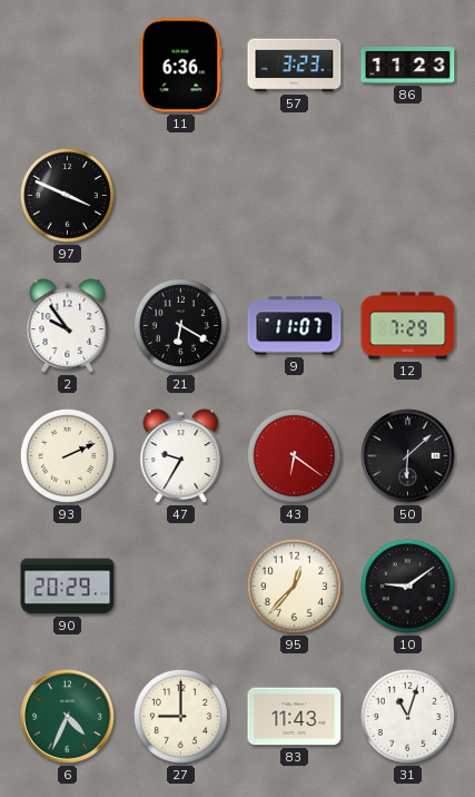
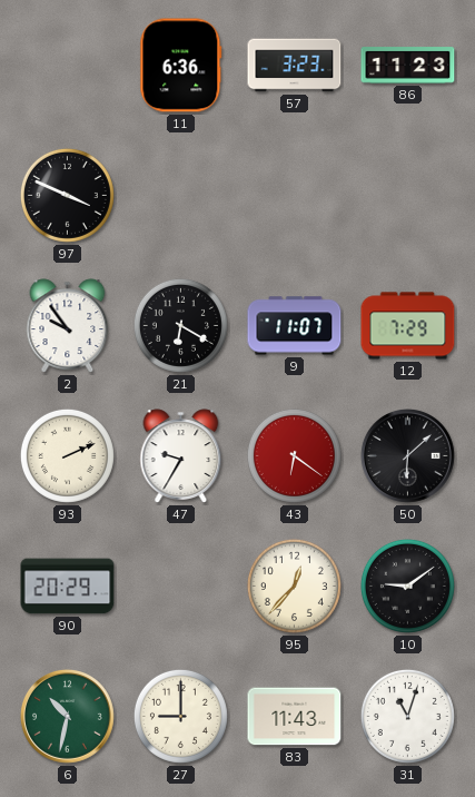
6: 4:34 -> 10:32 (67, 716)
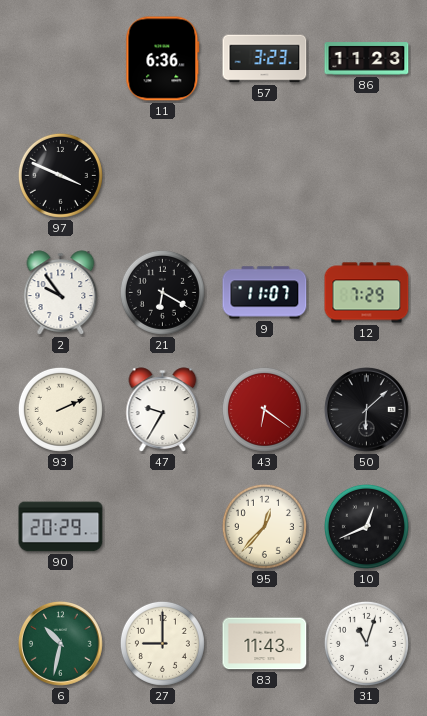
10: 9:09 -> 12:41 (366, 526)
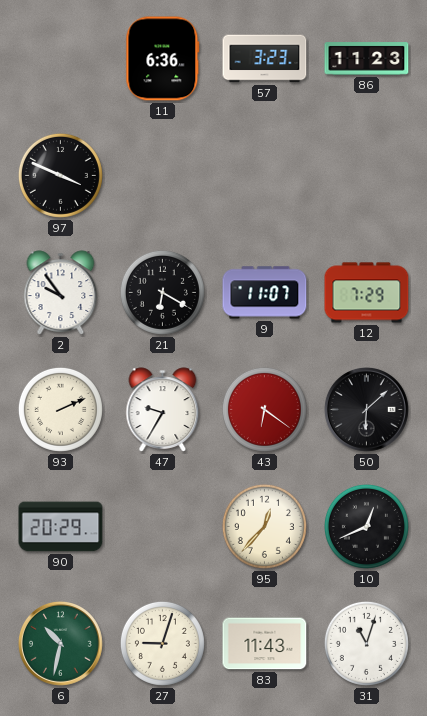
27: 9:00 -> 9:03 (162, 643)
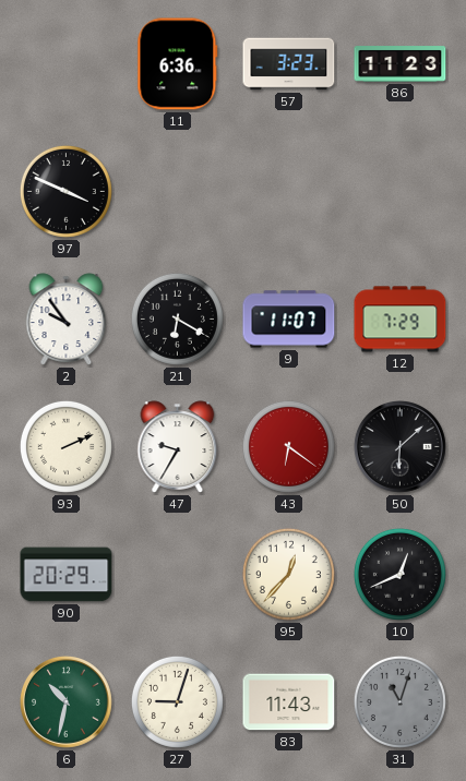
31 dial: white -> grey (399, 701)
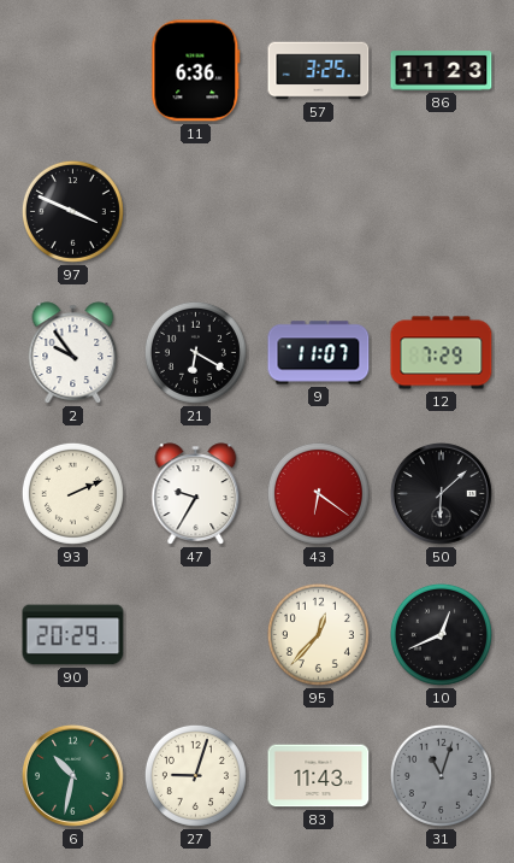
57: 3:23 -> 3:25 (319, 71)
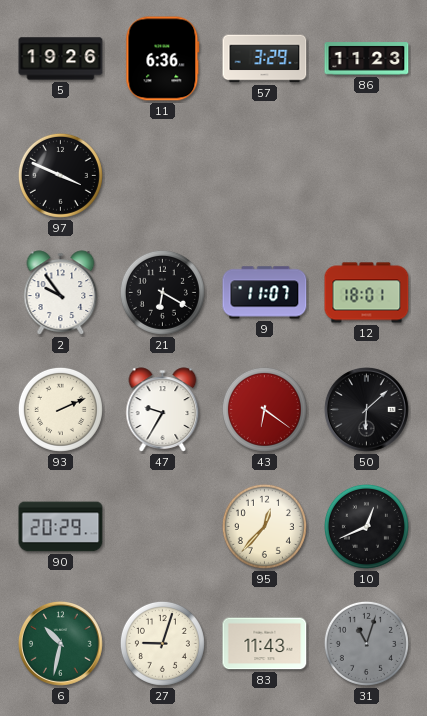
5: none -> 19:26 (61, 59)
57: 3:25 -> 3:29 (265, 59)
12: 7:29 -> 18:01 (367, 293)
